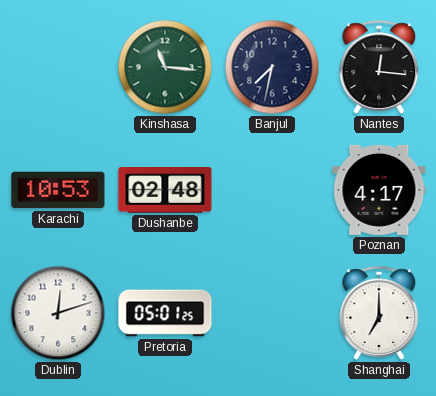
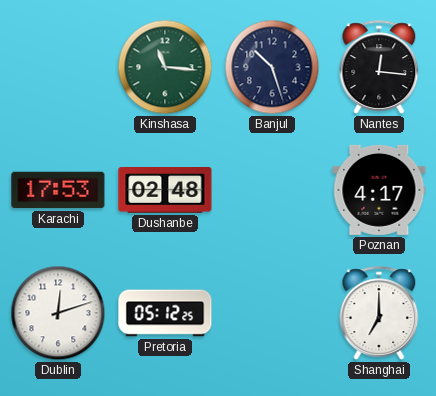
Banjul: 7:32 -> 10:27 (272, 67)
Karachi: 10:53 -> 17:53 (58, 190)
Pretoria: 05:01 -> 05:12 (165, 313)
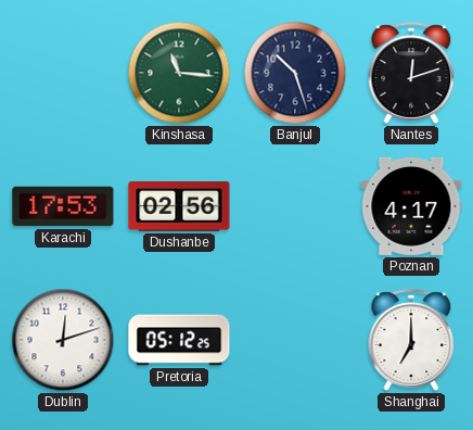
Nantes: 12:16 -> 12:12 (411, 73)
Dushanbe: 02:48 -> 02:56 (179, 207)
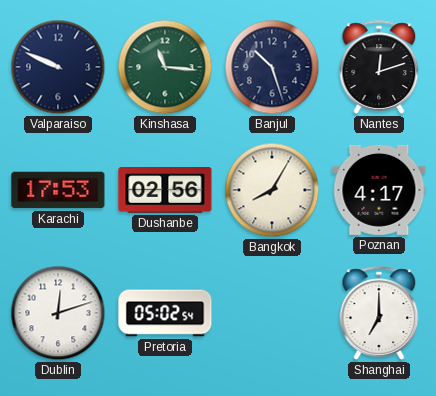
Valparaiso: none -> 9:49 (58, 67)
Bangkok: none -> 8:05 (272, 190)
Pretoria: 05:12 -> 05:02 (165, 313)
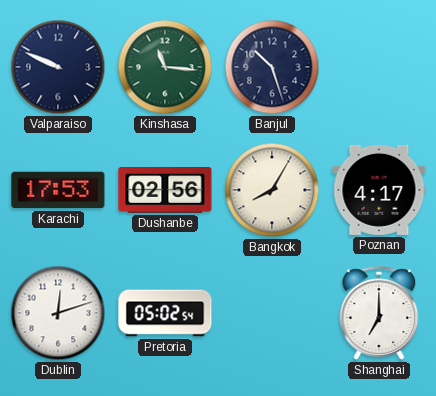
Nantes: 12:12 -> none (379, 67)
